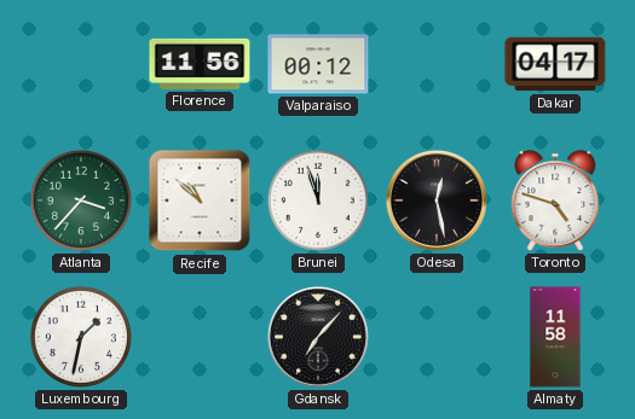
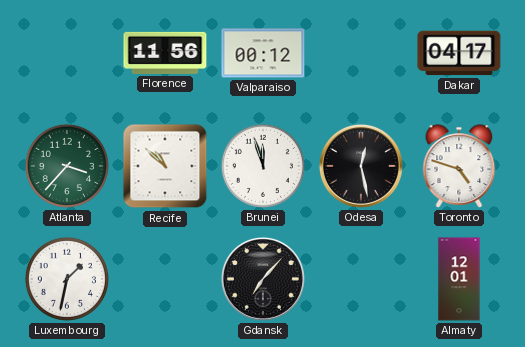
Almaty: 11:58 -> 12:01 (459, 279)
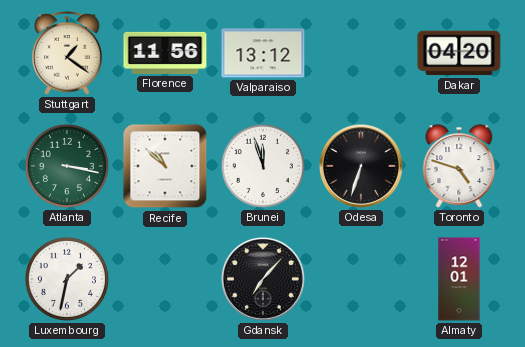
Stuttgart: none -> 1:21 (67, 53)
Valparaiso: 00:12 -> 13:12 (263, 53)
Dakar: 04:17 -> 04:20 (459, 53)
Atlanta: 3:37 -> 3:17 (67, 166)
Odesa: 12:28 -> 6:33 (361, 166)
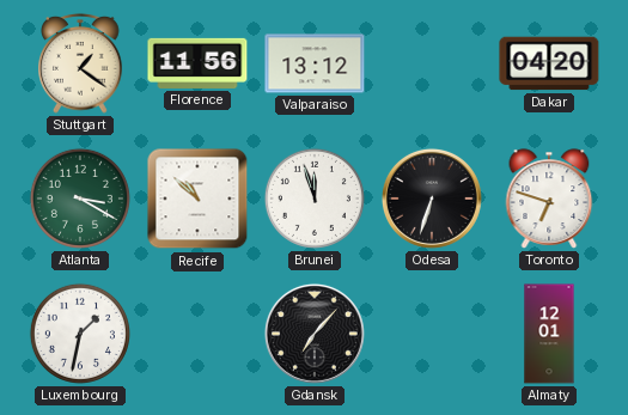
Atlanta: 3:17 -> 3:20 (80, 199)
Toronto: 4:48 -> 6:48 (549, 199)
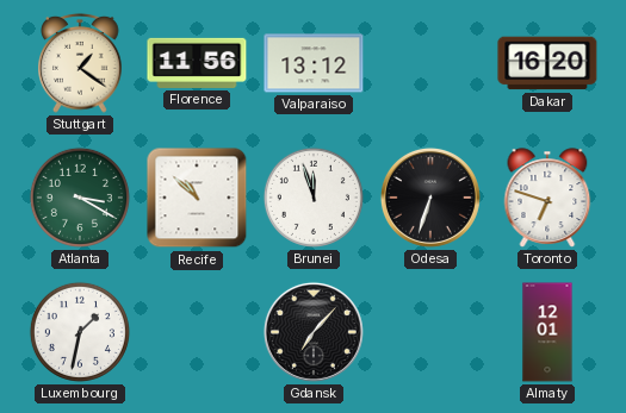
Dakar: 04:20 -> 16:20 (547, 63)
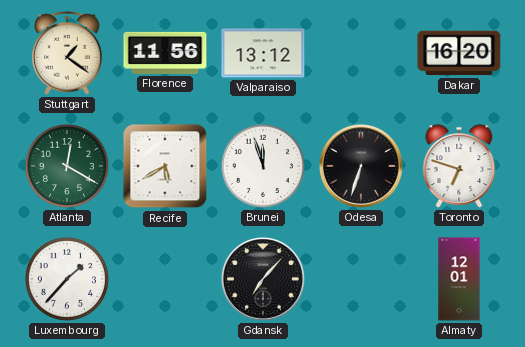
Atlanta: 3:20 -> 12:20 (67, 166)
Recife: 10:52 -> 5:40 (165, 166)
Luxembourg: 1:32 -> 1:37 (67, 279)
